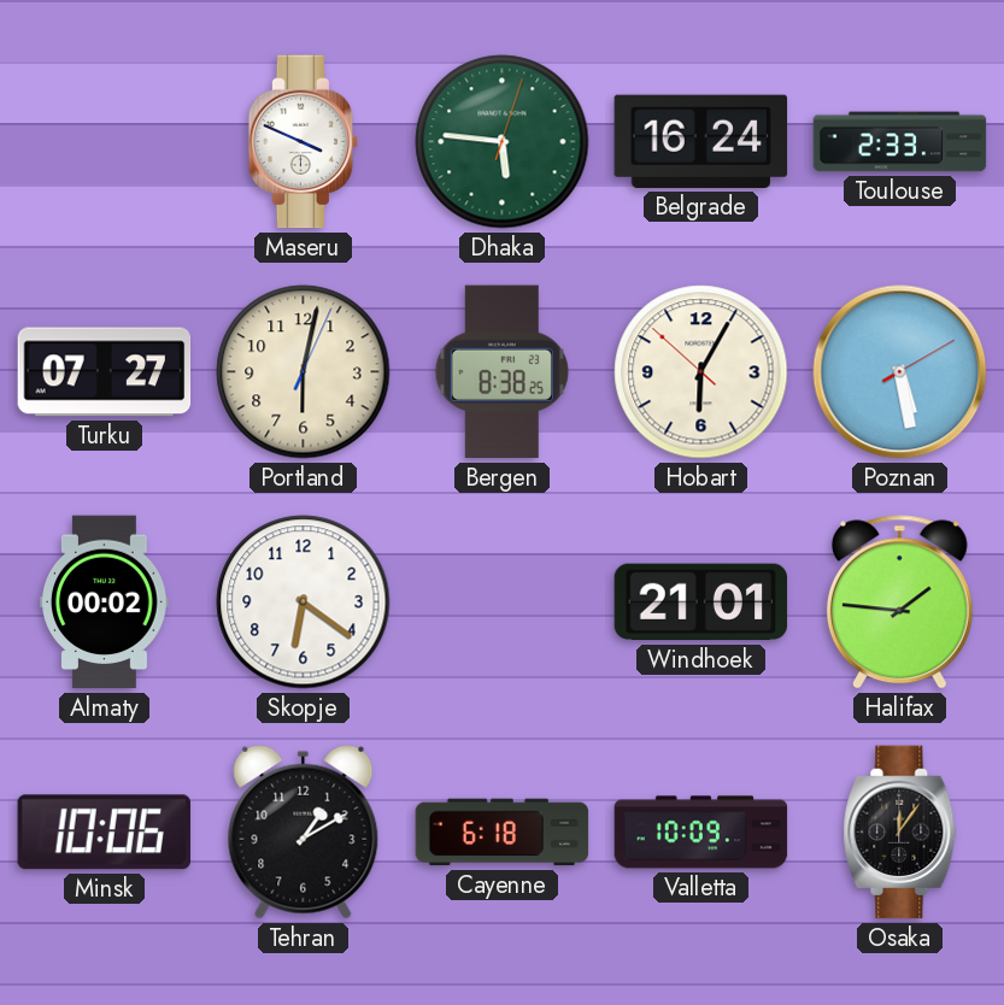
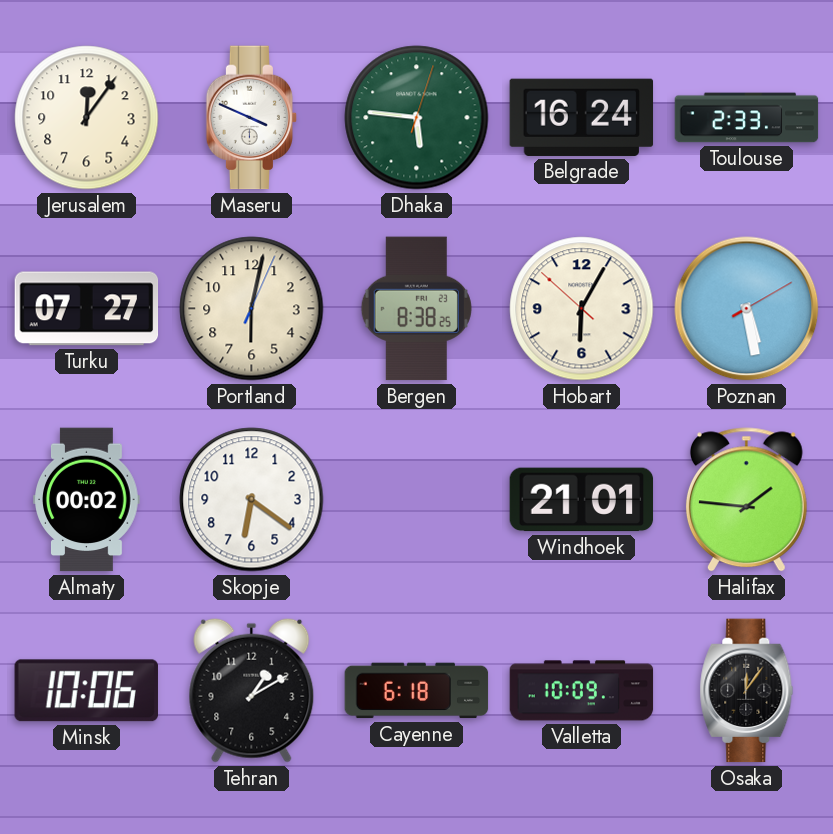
Jerusalem: none -> 12:06 (87, 118)
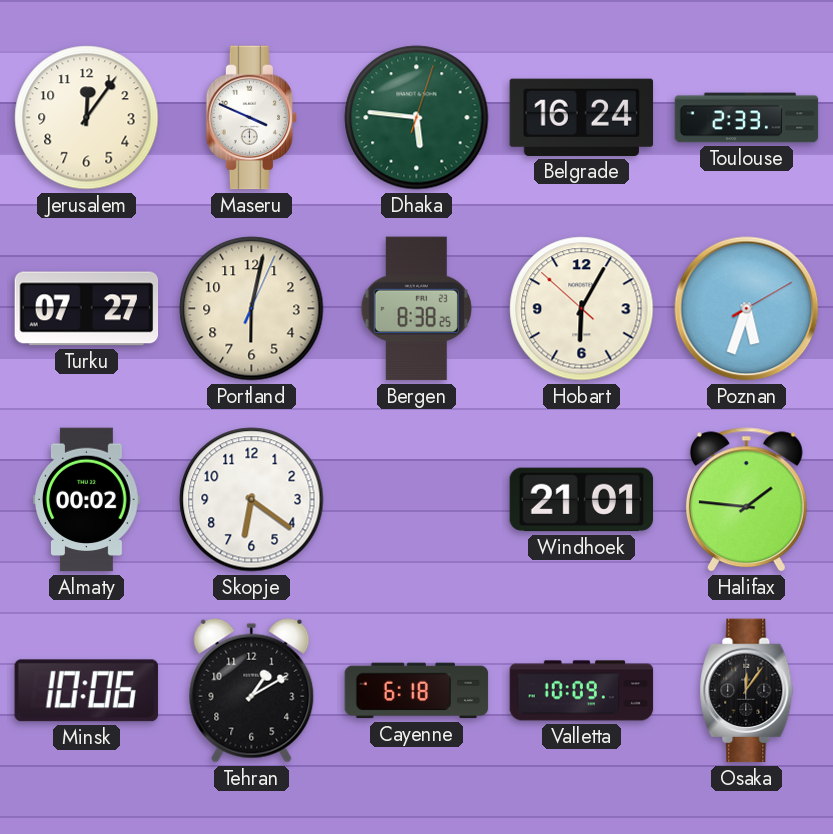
Poznan: 5:28 -> 5:33 (747, 309)
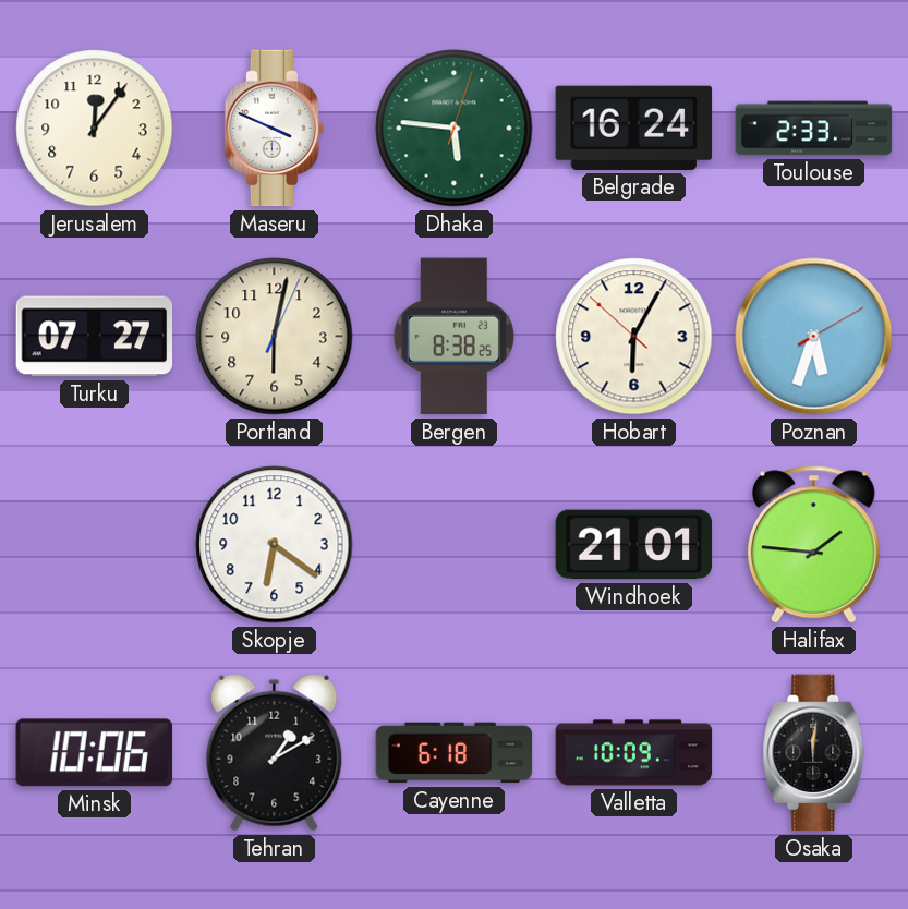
Almaty: 00:02 -> none (87, 500)
Osaka: 12:06 -> 12:01 (814, 753)
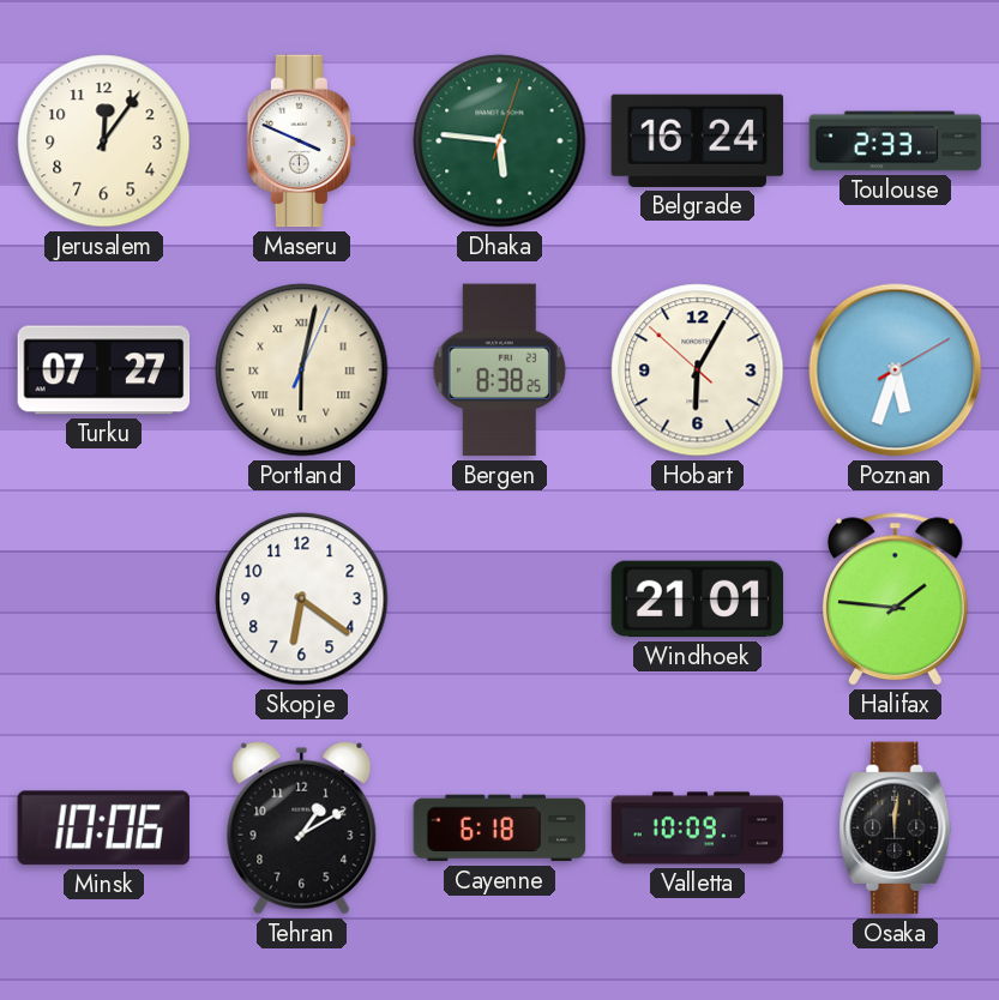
Portland numerals: Arabic -> Roman (302, 371)
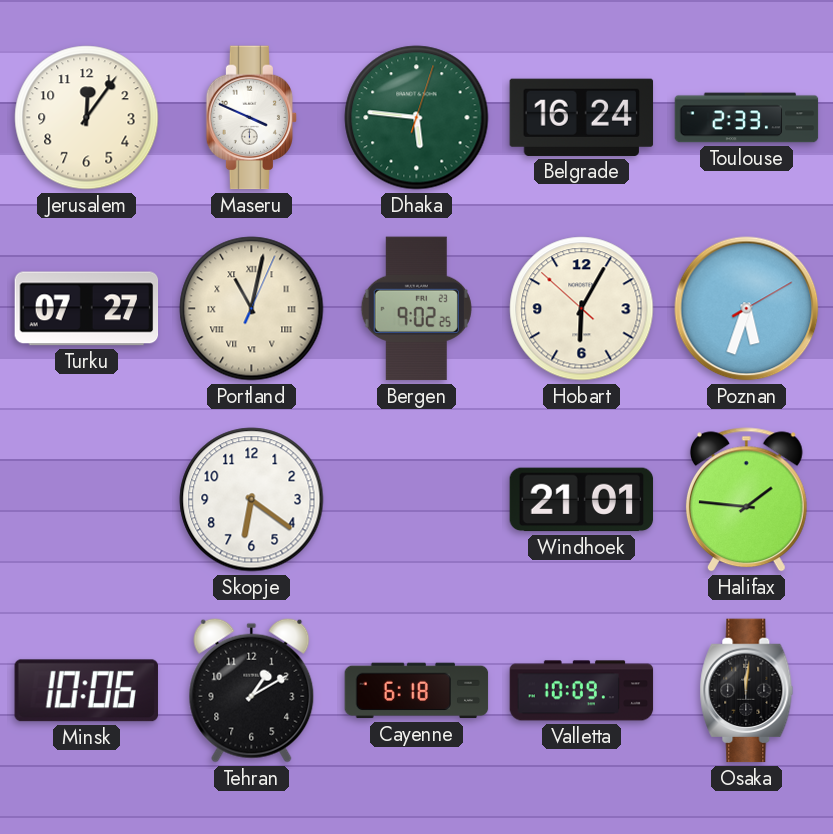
Portland: 6:02 -> 11:02 (252, 309)
Bergen: 8:38 -> 9:02 (416, 309)
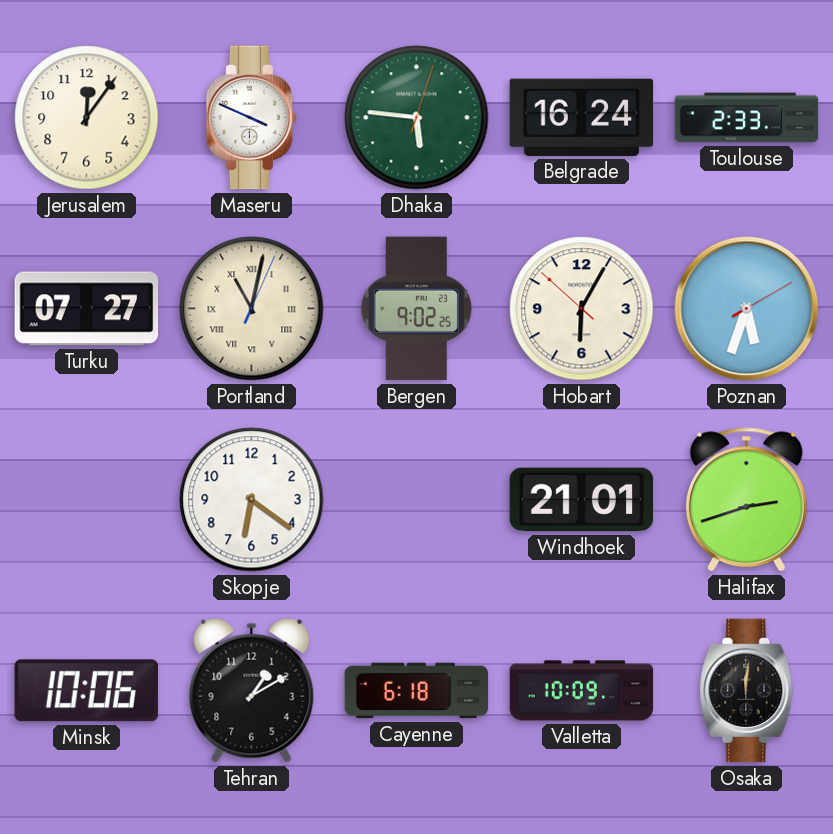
Halifax: 1:46 -> 2:42 (746, 500)
